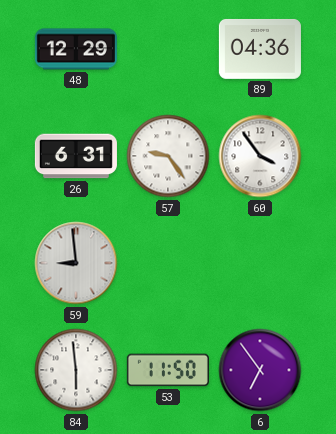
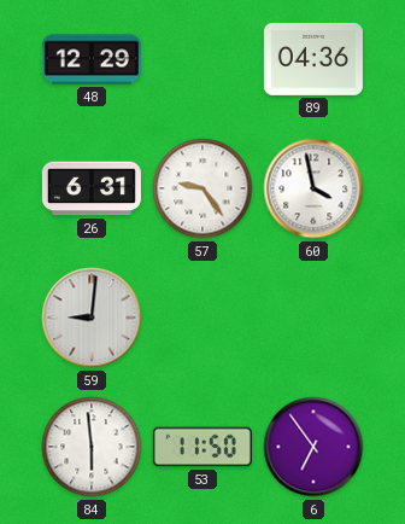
60: 3:54 -> 3:58 (313, 188)
59: 8:59 -> 9:01 (92, 318)
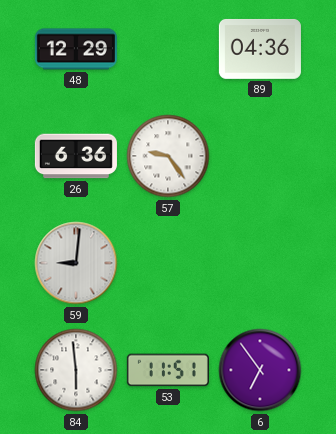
26: 6:31 -> 6:36 (76, 156)
60: 3:58 -> none (313, 188)
53: 11:50 -> 11:51 (168, 370)
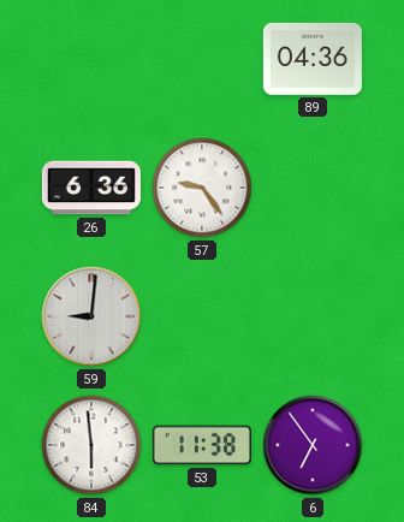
48: 12:29 -> none (76, 49)
53: 11:51 -> 11:38 (202, 445)
